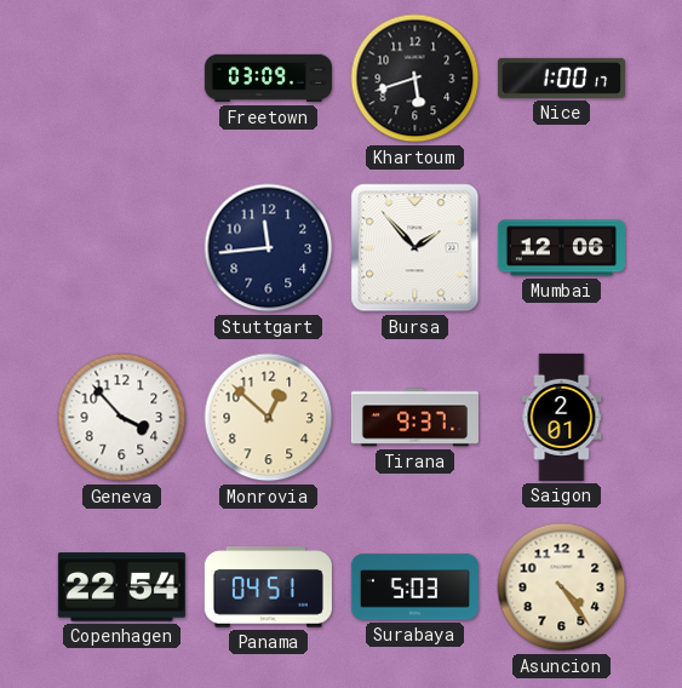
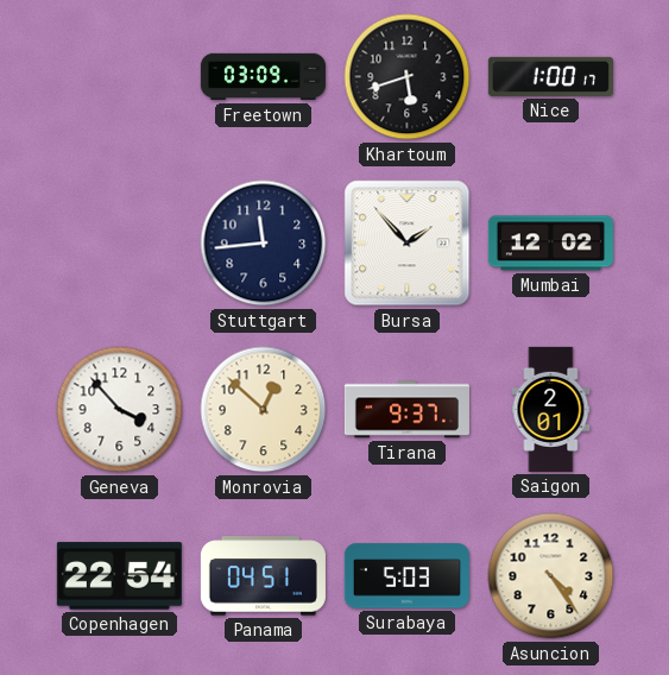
Mumbai: 12:06 -> 12:02 (550, 244)
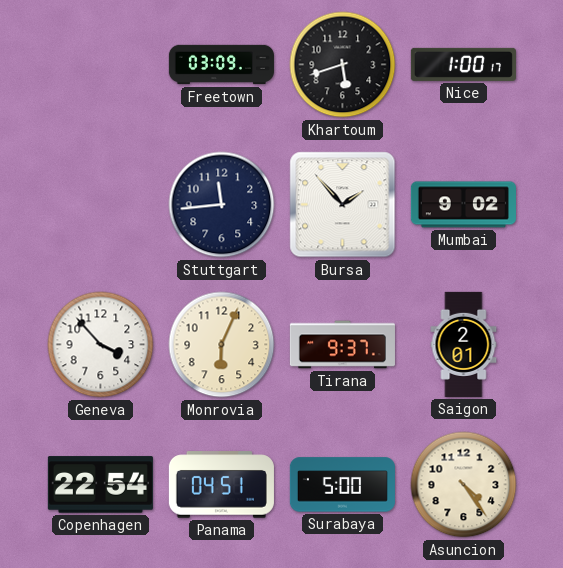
Mumbai: 12:02 -> 9:02 (463, 205)
Monrovia: 12:52 -> 6:04 (222, 345)
Surabaya: 5:03 -> 5:00 (342, 485)
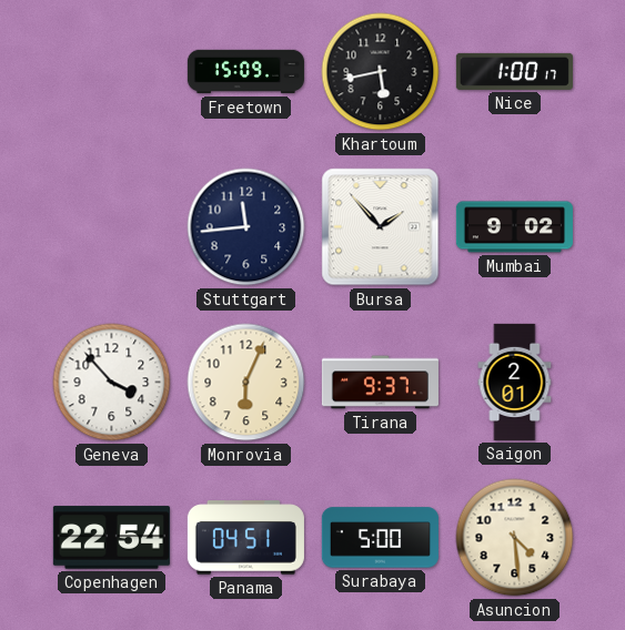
Freetown: 03:09 -> 15:09 (245, 72)
Khartoum: 5:42 -> 5:43 (381, 72)
Asuncion: 4:24 -> 4:29 (515, 538)
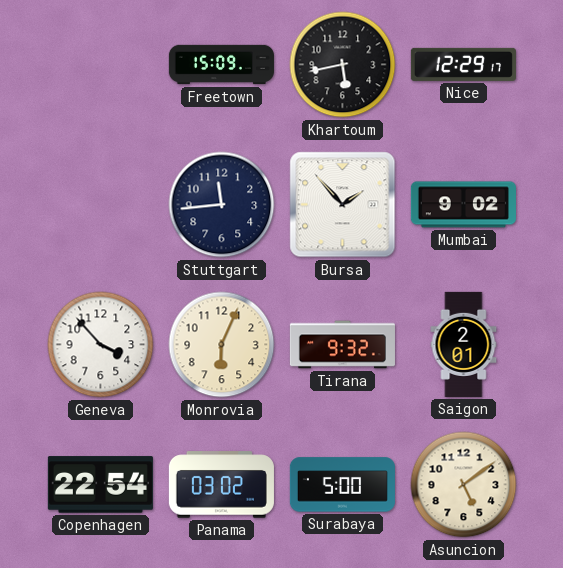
Nice: 1:00 -> 12:29 (463, 64)
Tirana: 9:37 -> 9:32 (342, 345)
Panama: 04:51 -> 03:02 (221, 485)
Asuncion: 4:29 -> 5:09 (464, 485)
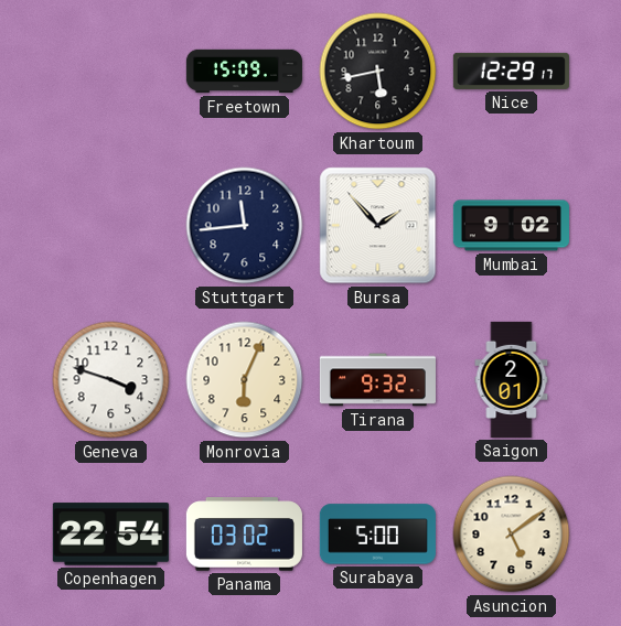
Geneva: 3:53 -> 3:48 (111, 380)
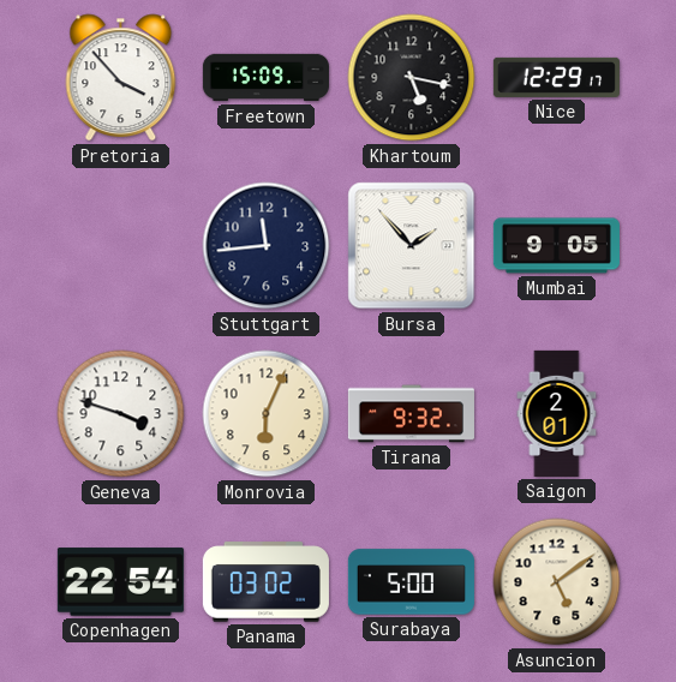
Pretoria: none -> 3:53 (121, 78)
Khartoum: 5:43 -> 5:17 (412, 78)
Mumbai: 9:02 -> 9:05 (556, 246)
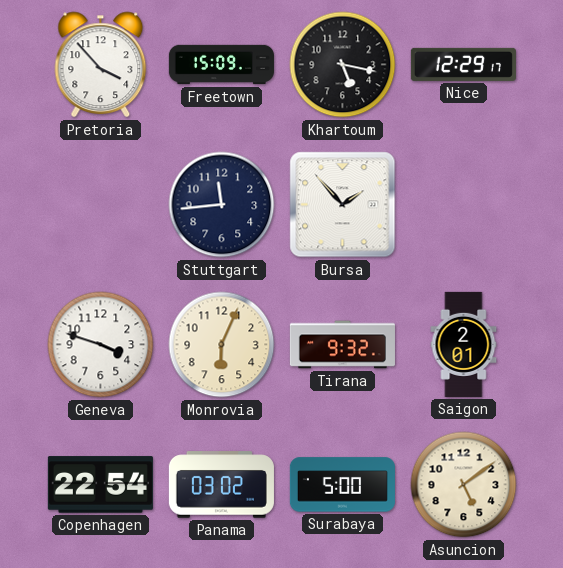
Mumbai: 9:05 -> none (556, 246)
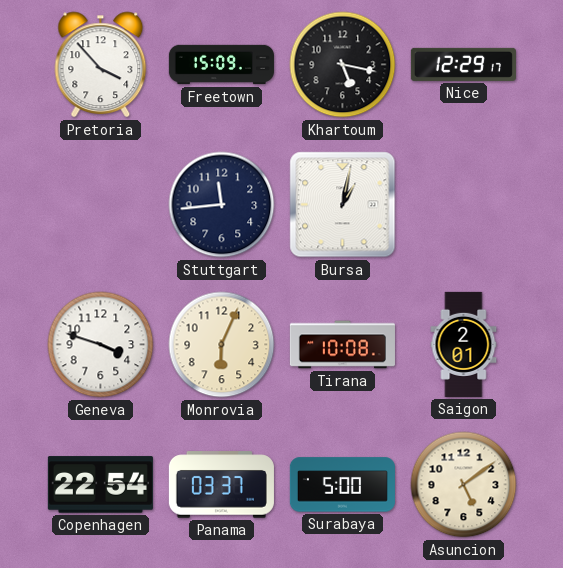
Bursa: 1:53 -> 1:02 (343, 205)
Tirana: 9:32 -> 10:08 (342, 345)
Panama: 03:02 -> 03:37 (221, 485)
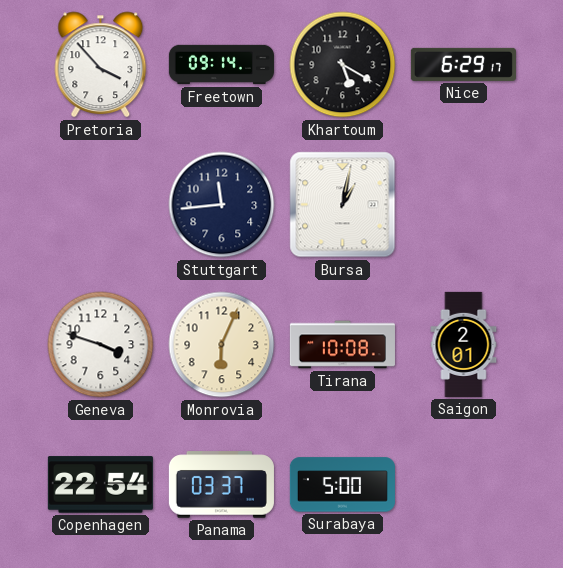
Freetown: 15:09 -> 09:14 (221, 65)
Khartoum: 5:17 -> 5:20 (343, 65)
Nice: 12:29 -> 6:29 (463, 64)
Asuncion: 5:09 -> none (464, 485)
